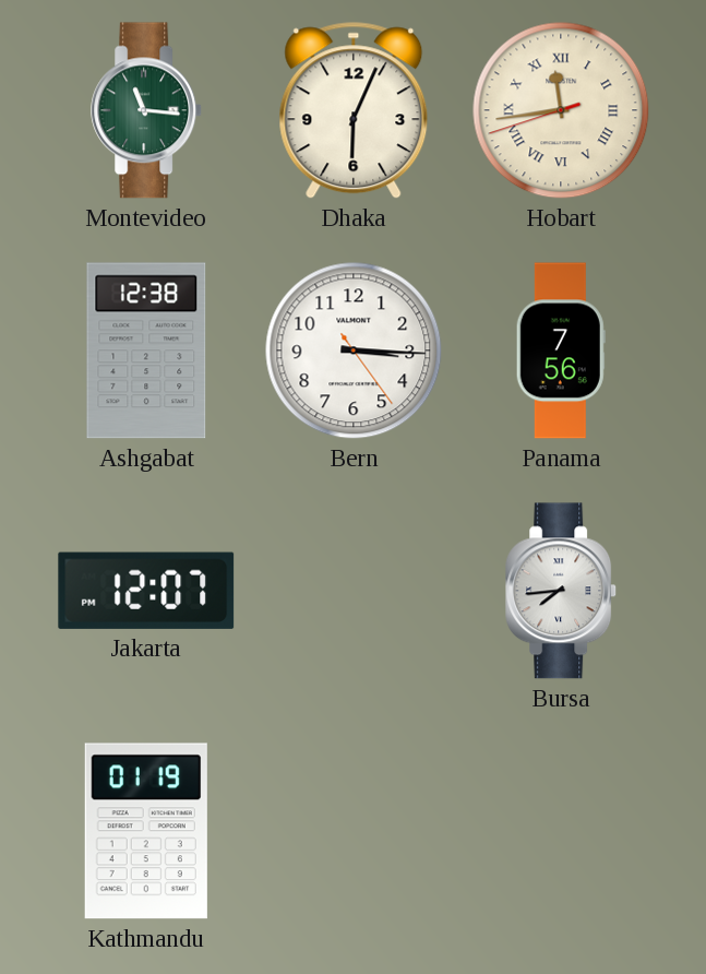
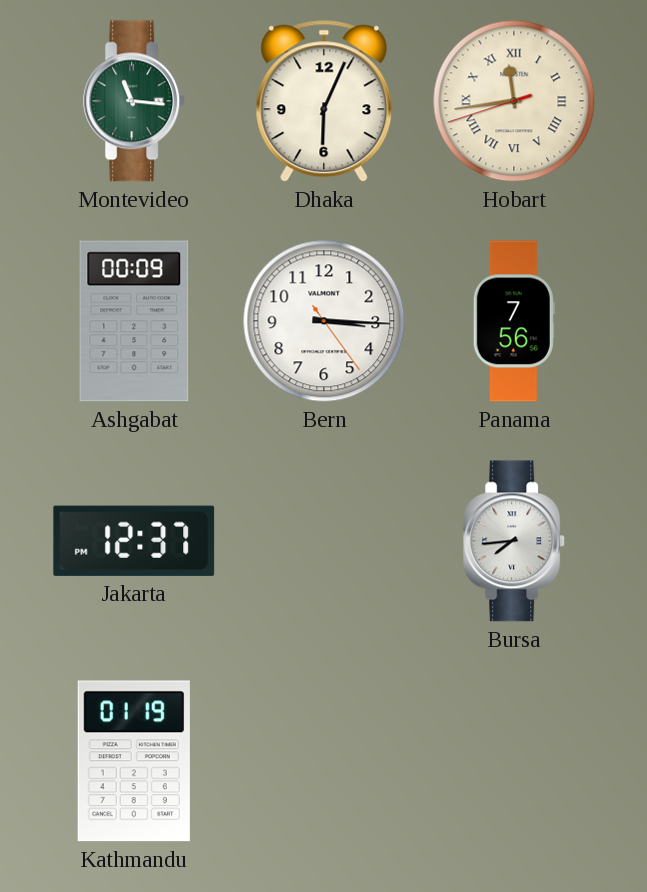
Ashgabat: 12:38 -> 00:09 (134, 321)
Jakarta: 12:07 -> 12:37 (134, 541)
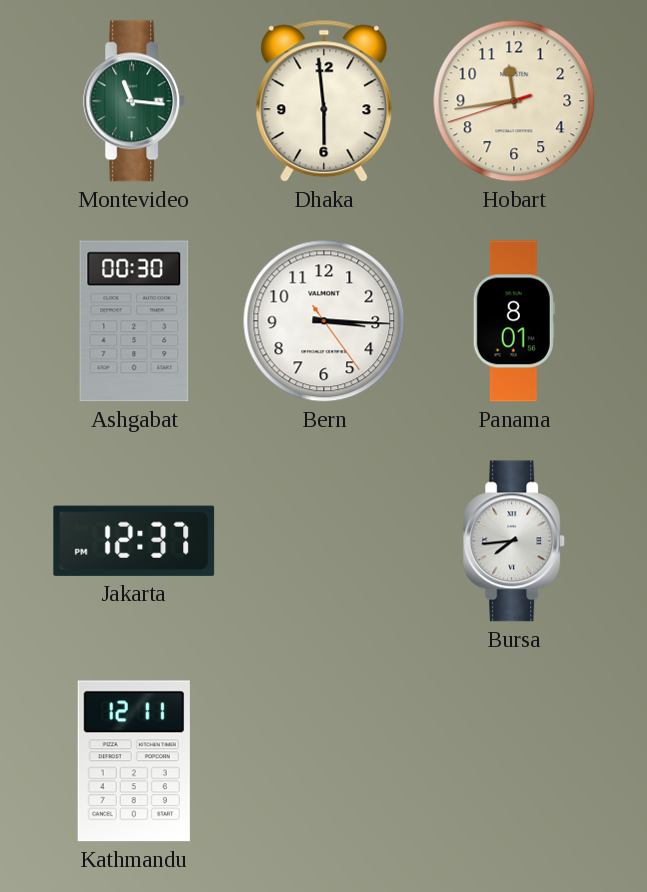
Dhaka: 6:04 -> 5:59 (324, 101)
Hobart numerals: Roman -> Arabic (514, 101)
Ashgabat: 00:09 -> 00:30 (134, 321)
Panama: 7:56 -> 8:01 (514, 321)
Kathmandu: 01:19 -> 12:11 (134, 761)
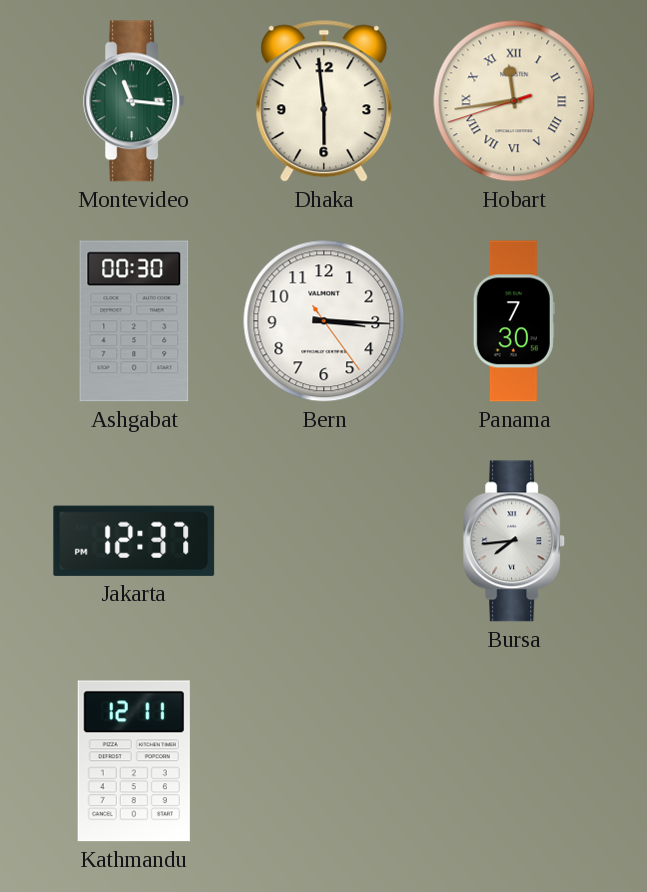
Hobart numerals: Arabic -> Roman (514, 101)
Panama: 8:01 -> 7:30 (514, 321)
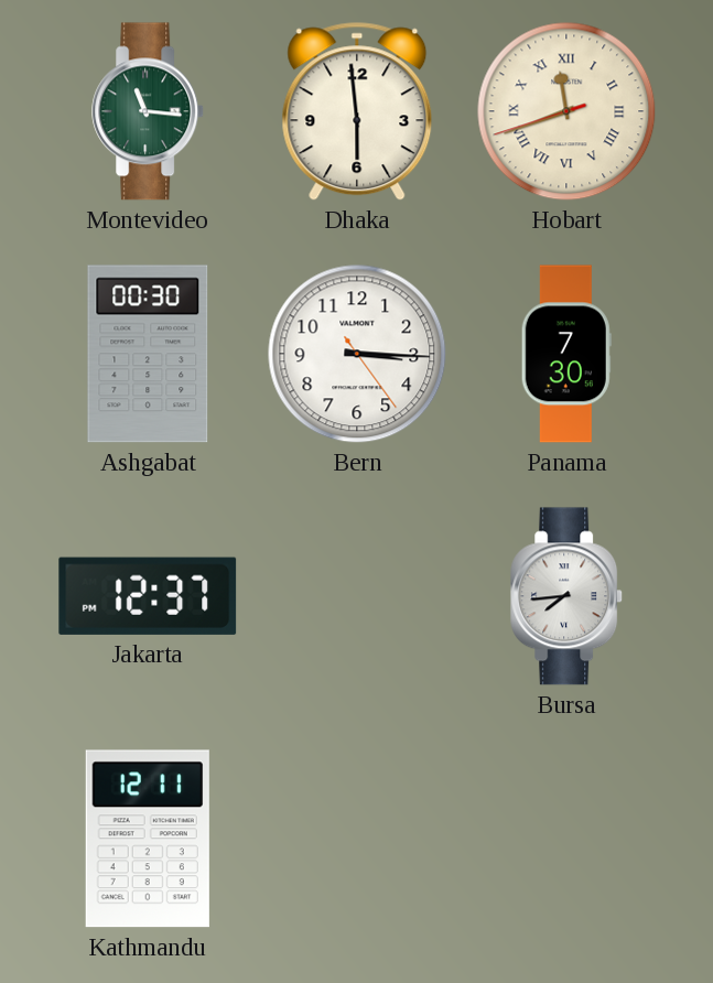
Hobart: 11:43 -> 11:41 (566, 111)
